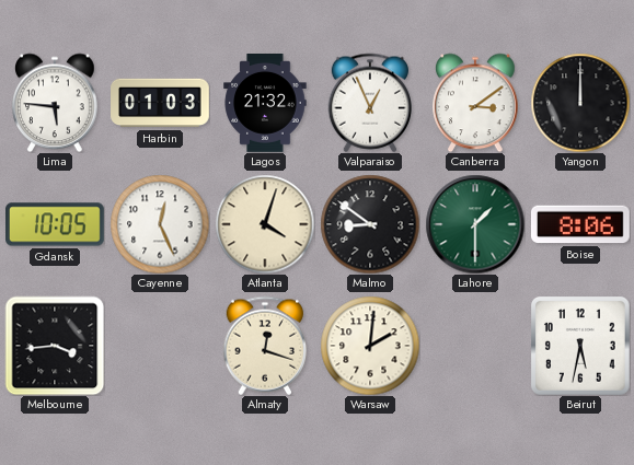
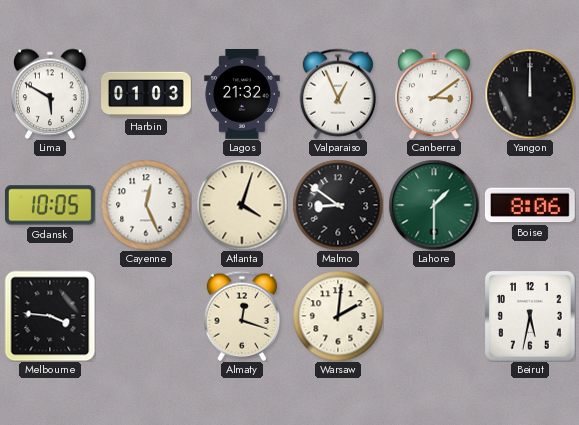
Lima: 5:46 -> 5:50 (50, 94)
Melbourne: 3:44 -> 3:46 (50, 316)
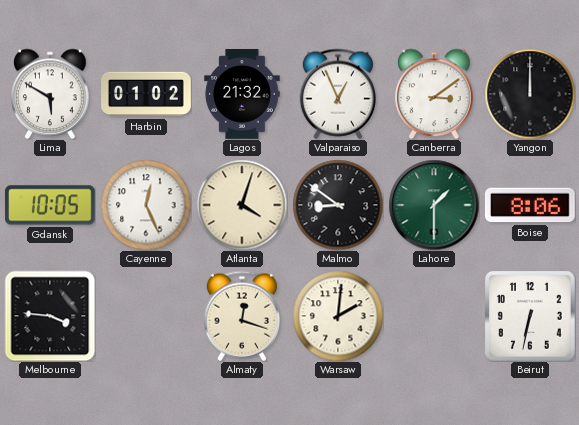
Harbin: 01:03 -> 01:02 (146, 94)
Beirut: 5:32 -> 6:32 (530, 316)
